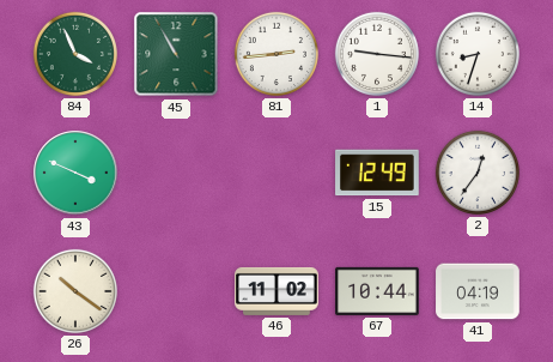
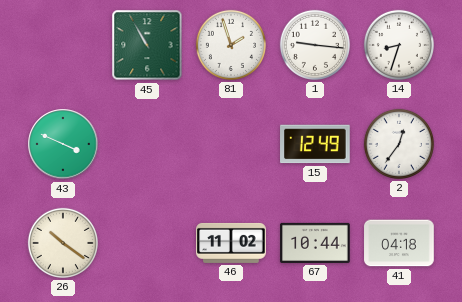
84: 3:56 -> none (75, 54)
81: 2:44 -> 1:57 (231, 45)
41: 04:19 -> 04:18 (399, 243)
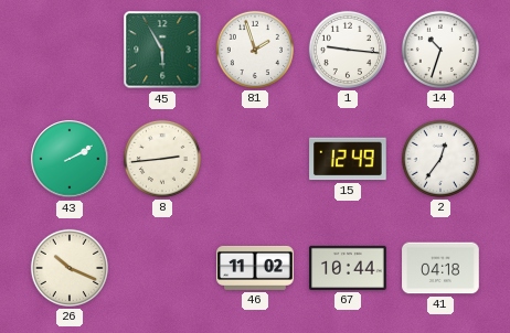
45: 10:55 -> 5:55 (162, 50)
14: 8:33 -> 10:33 (440, 50)
43: 3:49 -> 2:10 (70, 159)
8: none -> 2:44 (162, 159)
26: 10:21 -> 10:19 (70, 268)
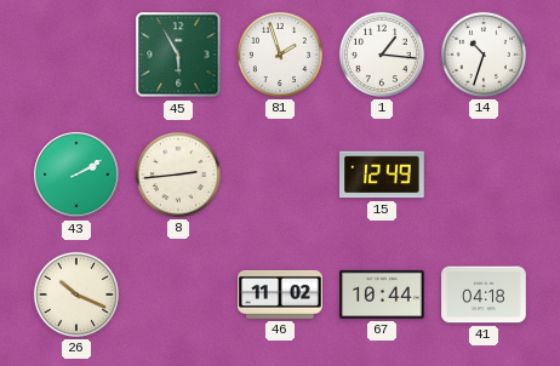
1: 9:16 -> 1:16 (382, 55)
2: 12:36 -> none (440, 159)
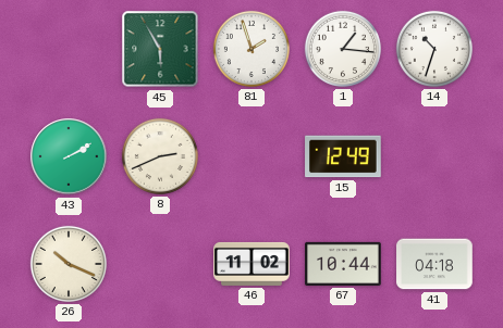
8: 2:44 -> 2:41 (160, 156)
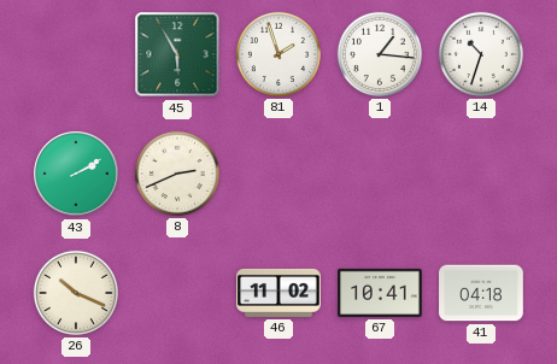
15: 12:49 -> none (343, 156)
67: 10:44 -> 10:41 (380, 293)
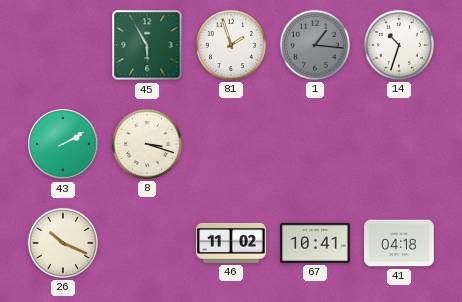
1 dial: white -> grey (315, 45)
8: 2:41 -> 3:18 (147, 144)
